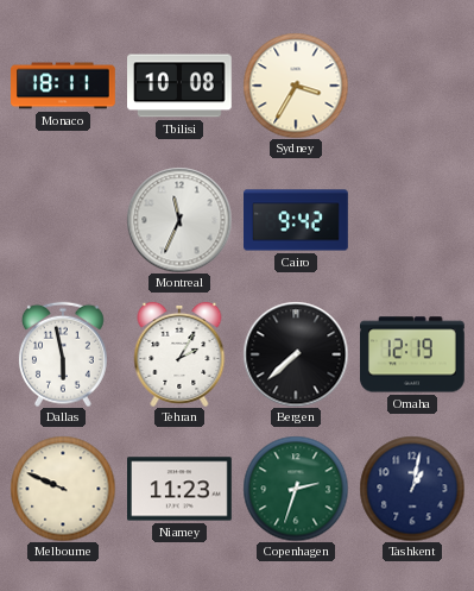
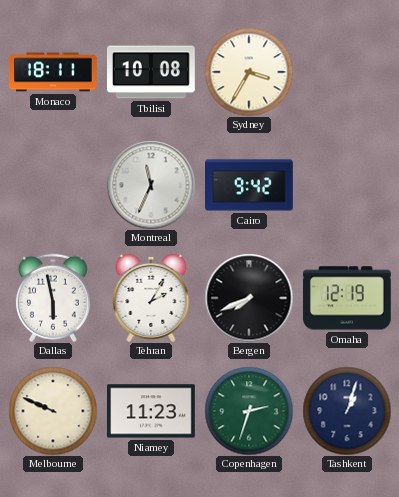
Bergen: 7:38 -> 7:41 (249, 298)
Tashkent: 1:02 -> 1:03 (347, 411)
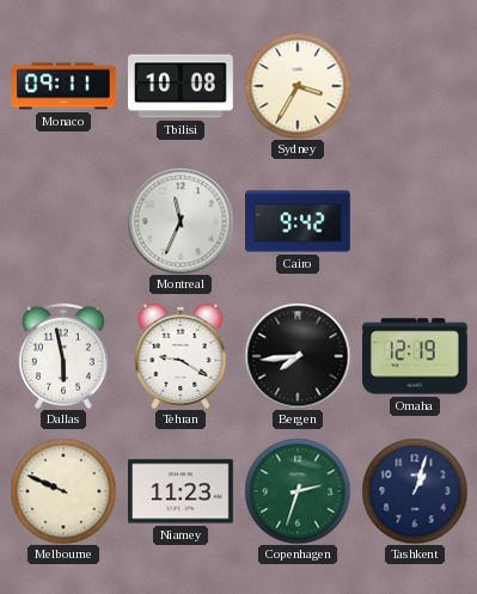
Monaco: 18:11 -> 09:11 (63, 86)
Tehran: 2:05 -> 9:20 (181, 356)
Bergen: 7:41 -> 7:44 (298, 356)
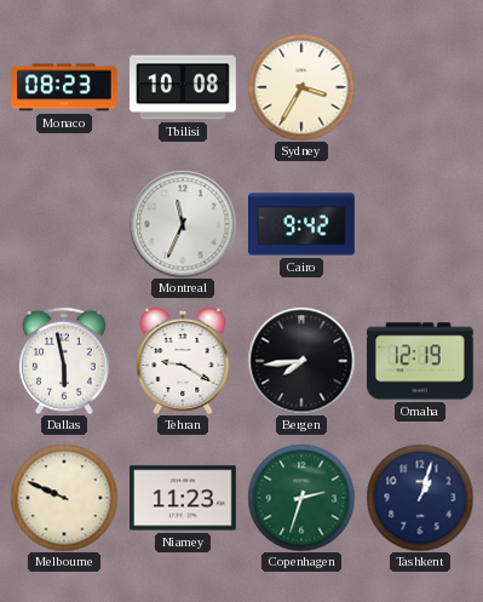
Monaco: 09:11 -> 08:23 (64, 87)
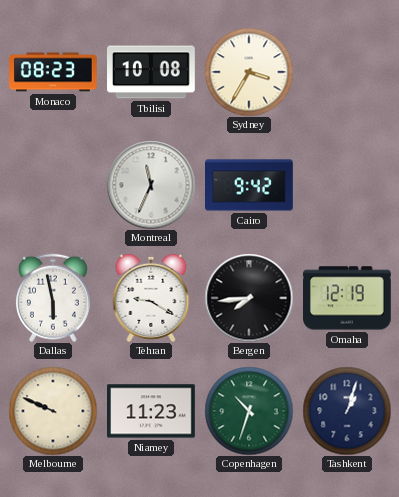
Copenhagen: 2:33 -> 10:33 (249, 411)
